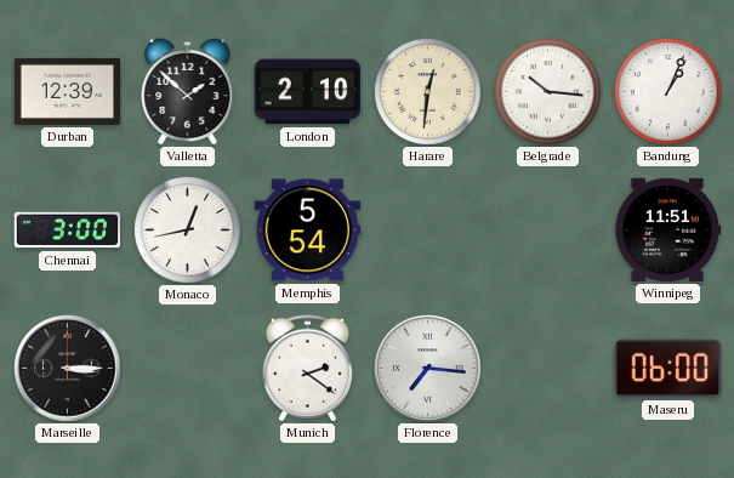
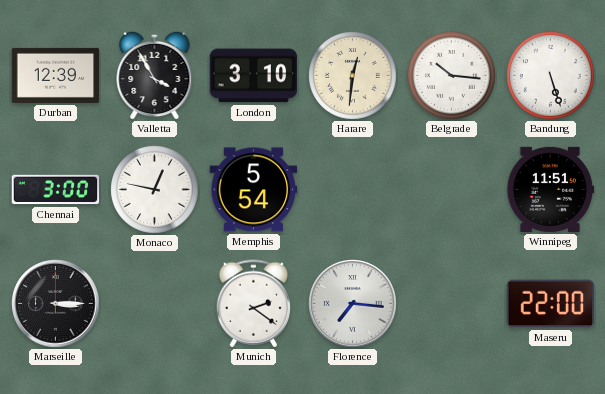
Valletta: 1:52 -> 3:55 (155, 75)
London: 2:10 -> 3:10 (254, 76)
Bandung: 1:04 -> 5:27 (551, 76)
Monaco: 12:43 -> 12:47 (155, 190)
Maseru: 06:00 -> 22:00 (551, 304)
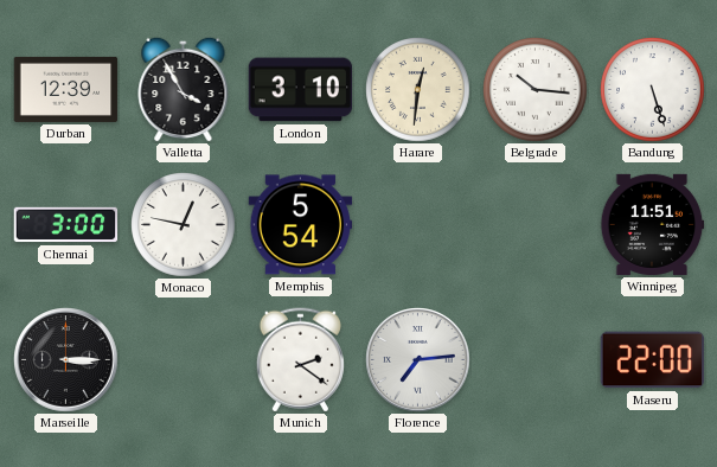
Florence: 7:16 -> 7:14 (418, 360)
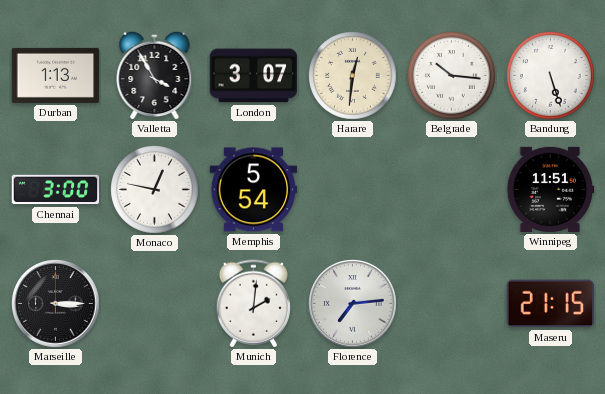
Durban: 12:39 -> 1:13 (56, 75)
London: 3:10 -> 3:07 (254, 76)
Munich: 2:21 -> 2:01 (253, 304)
Maseru: 22:00 -> 21:15 (551, 304)
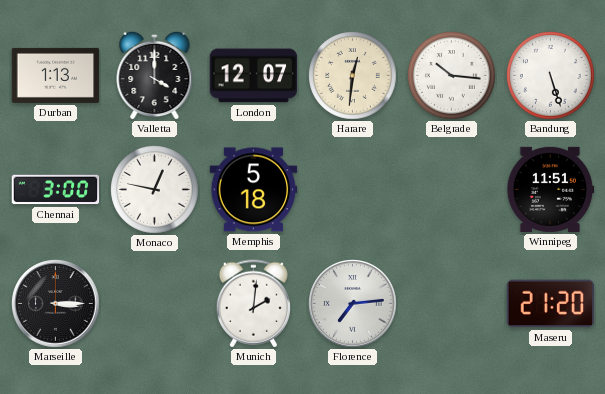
Valletta: 3:55 -> 4:00 (155, 75)
London: 3:07 -> 12:07 (254, 76)
Memphis: 5:54 -> 5:18 (254, 190)
Maseru: 21:15 -> 21:20 (551, 304)
